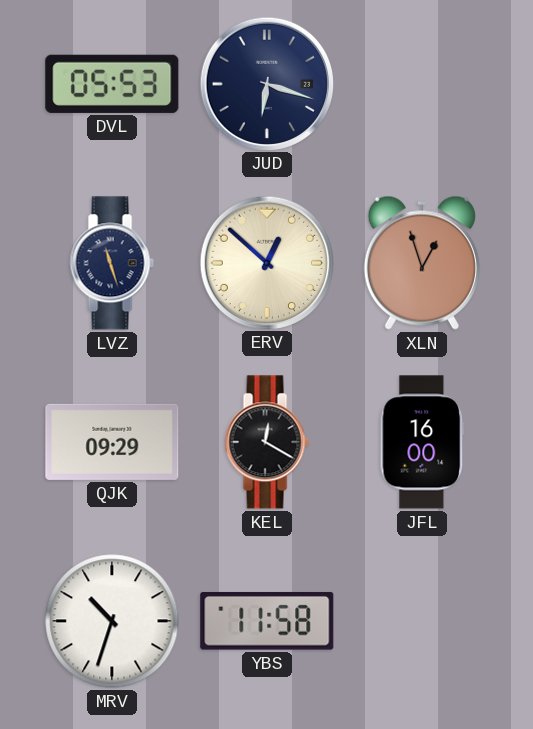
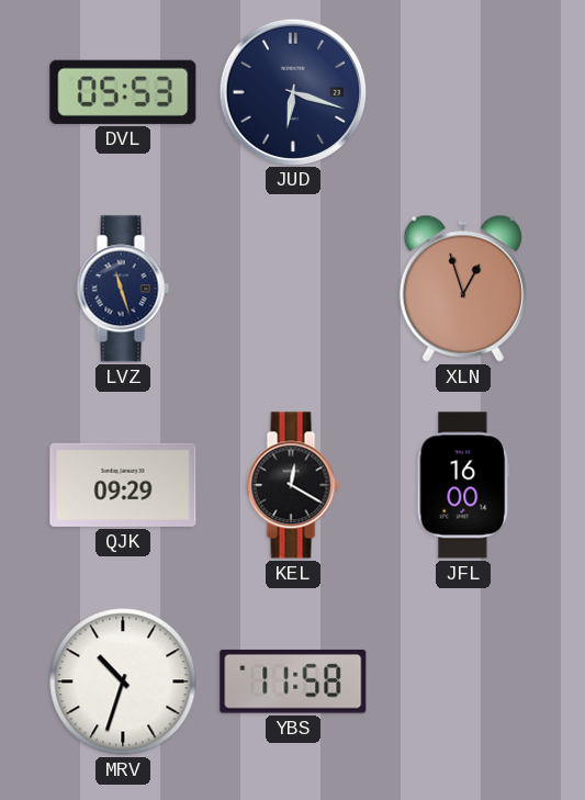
ERV: 12:52 -> none (266, 262)
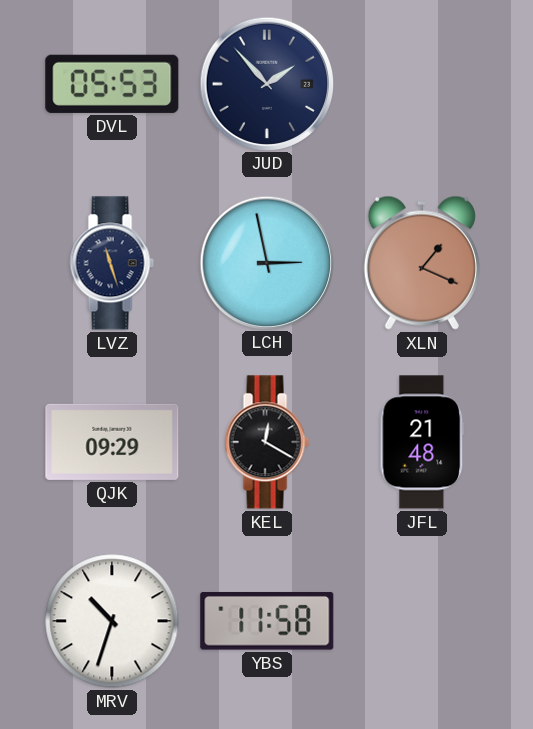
JUD: 6:18 -> 1:53 (266, 83)
LCH: none -> 2:58 (266, 262)
XLN: 12:57 -> 1:19 (422, 263)
JFL: 16:00 -> 21:48 (422, 442)
